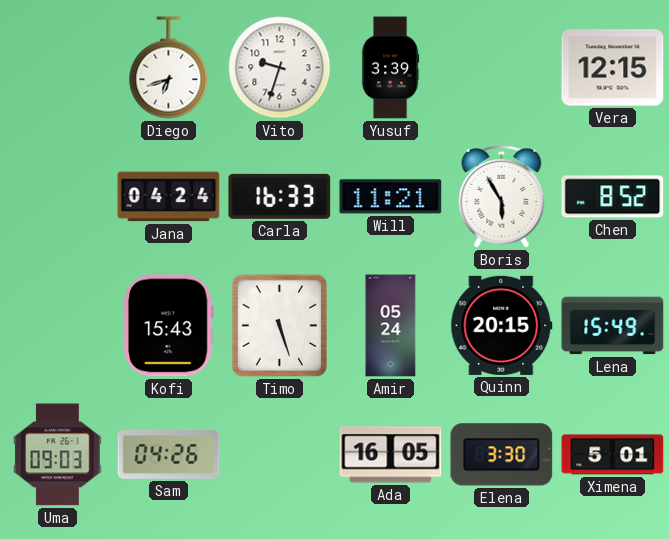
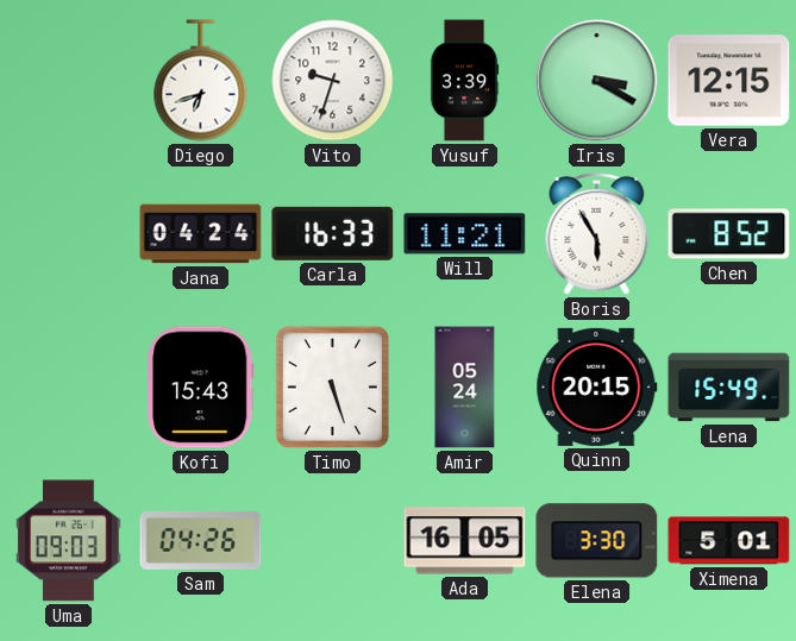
Iris: none -> 3:20 (597, 81)
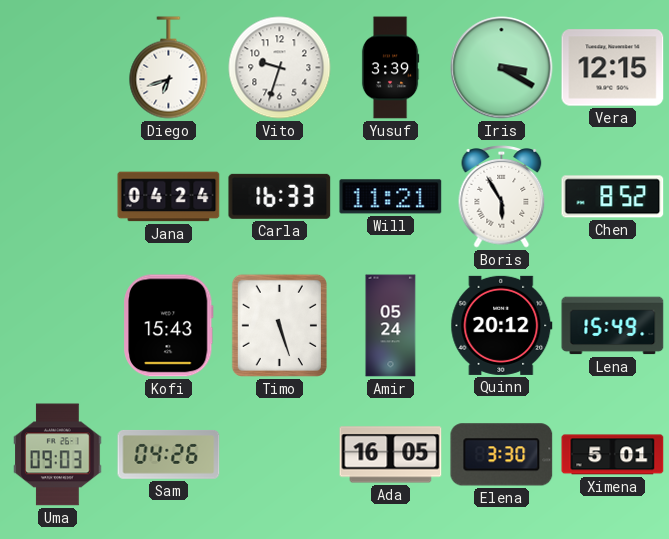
Quinn: 20:15 -> 20:12 (502, 325)
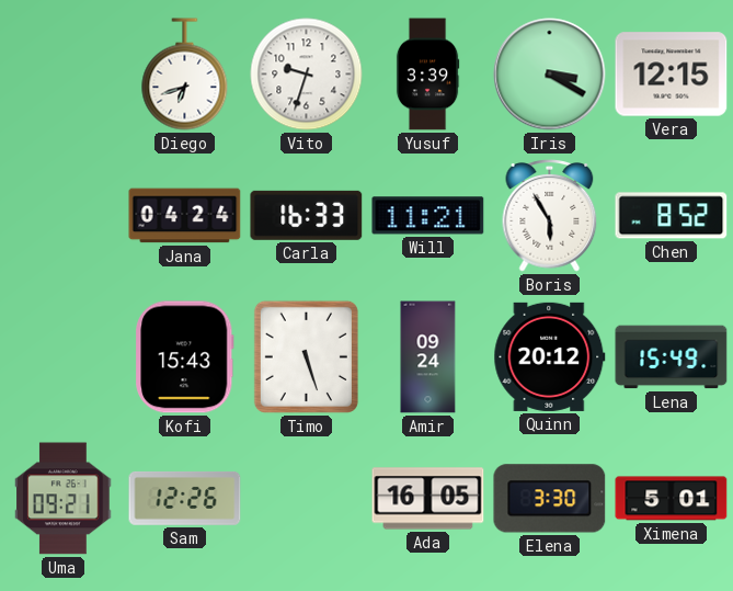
Amir: 05:24 -> 09:24 (428, 357)
Uma: 09:03 -> 09:21 (64, 499)
Sam: 04:26 -> 12:26 (185, 499)
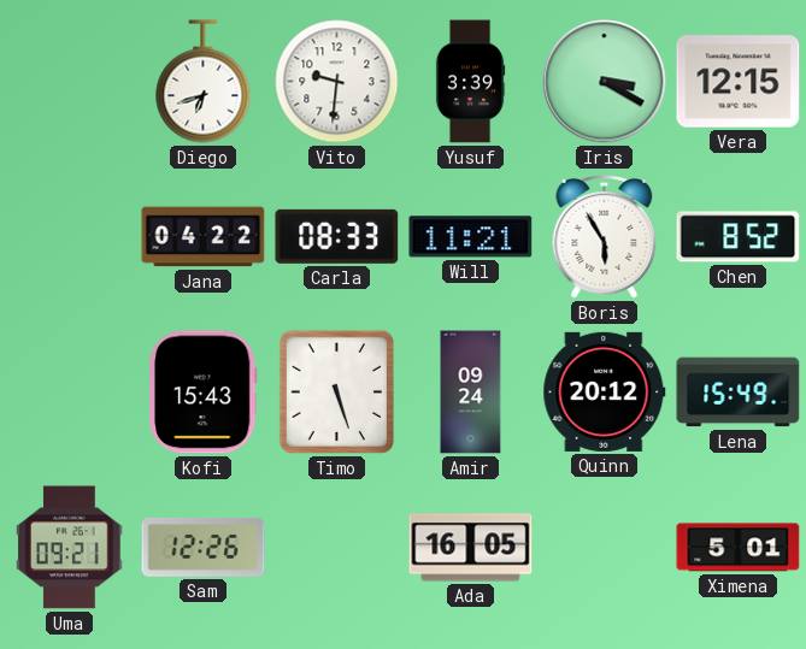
Vito: 9:33 -> 9:31 (337, 82)
Jana: 04:24 -> 04:22 (204, 237)
Carla: 16:33 -> 08:33 (337, 236)
Elena: 3:30 -> none (550, 499)
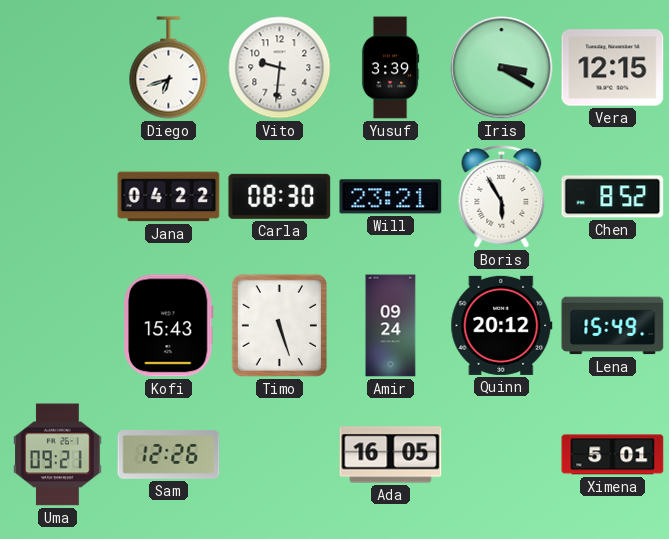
Carla: 08:33 -> 08:30 (280, 196)
Will: 11:21 -> 23:21 (391, 197)
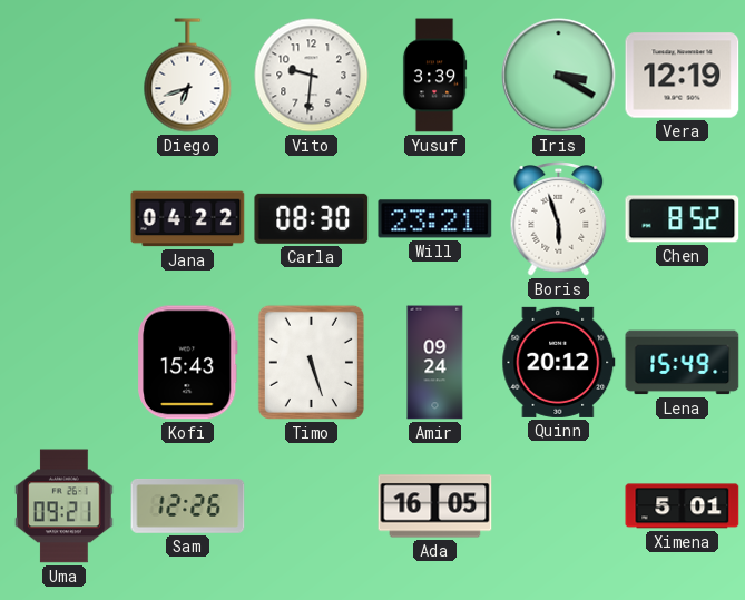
Vera: 12:15 -> 12:19 (683, 76)
Boris: 5:55 -> 5:57 (559, 219)
